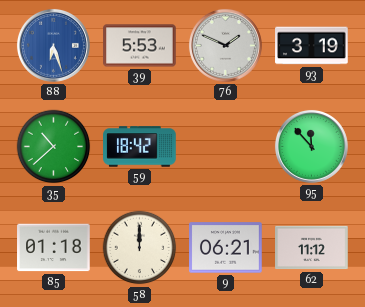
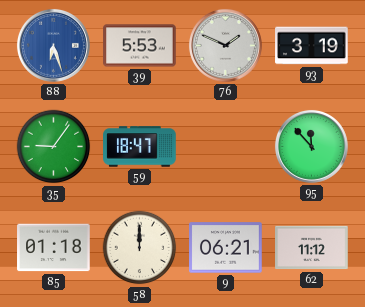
35: 10:38 -> 9:06 (54, 147)
59: 18:42 -> 18:47 (140, 147)
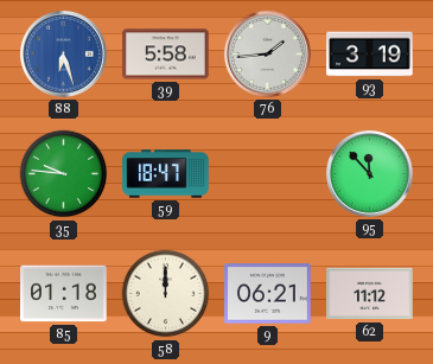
39: 5:53 -> 5:58 (166, 55)
76: 1:49 -> 1:44 (267, 53)
35: 9:06 -> 9:46 (64, 174)
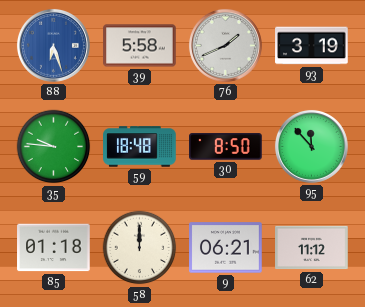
76: 1:44 -> 1:41 (225, 45)
59: 18:47 -> 18:48 (140, 147)
30: none -> 8:50 (226, 147)
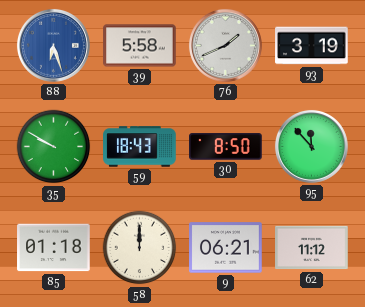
35: 9:46 -> 9:50 (54, 147)
59: 18:48 -> 18:43 (140, 147)
